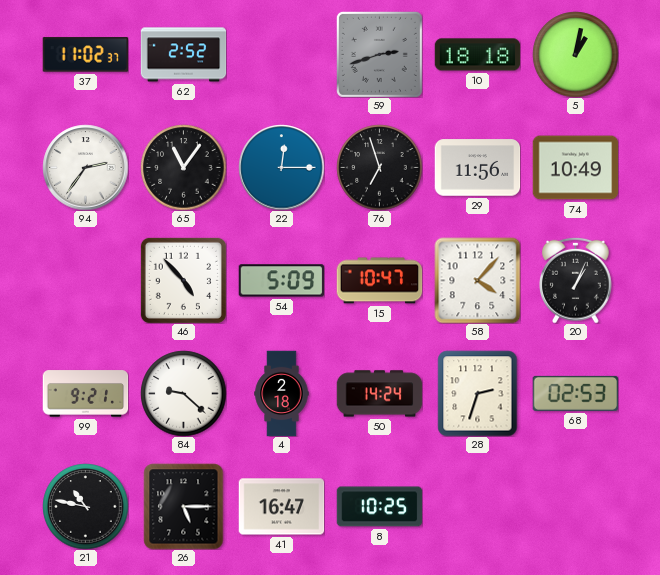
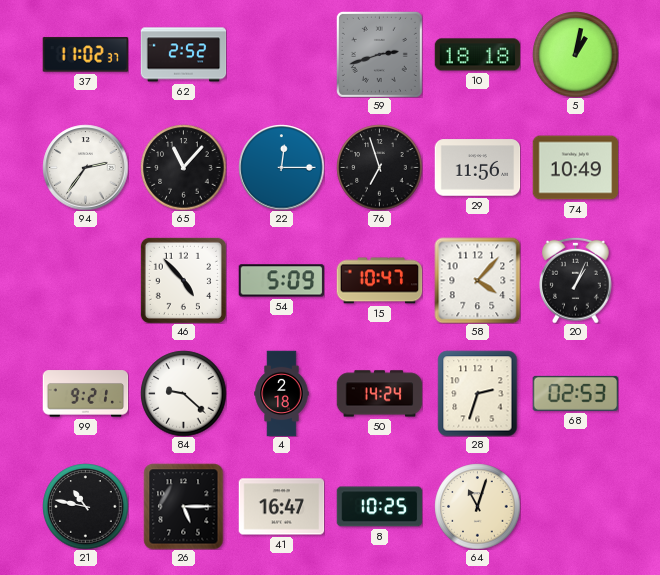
65: 11:06 -> 11:07 (183, 167)
64: none -> 11:03 (477, 506)
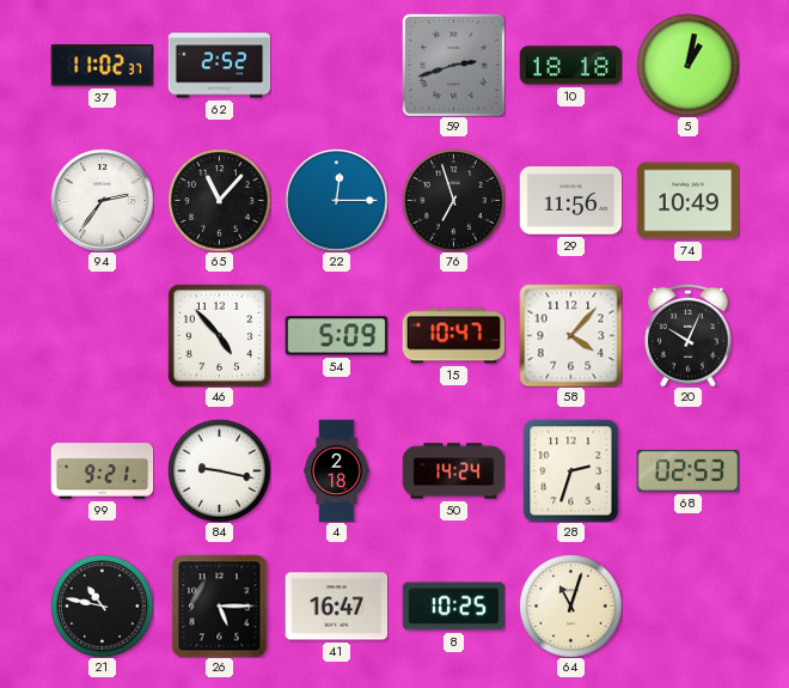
20: 1:04 -> 10:04 (689, 335)
84: 9:22 -> 9:17 (219, 470)
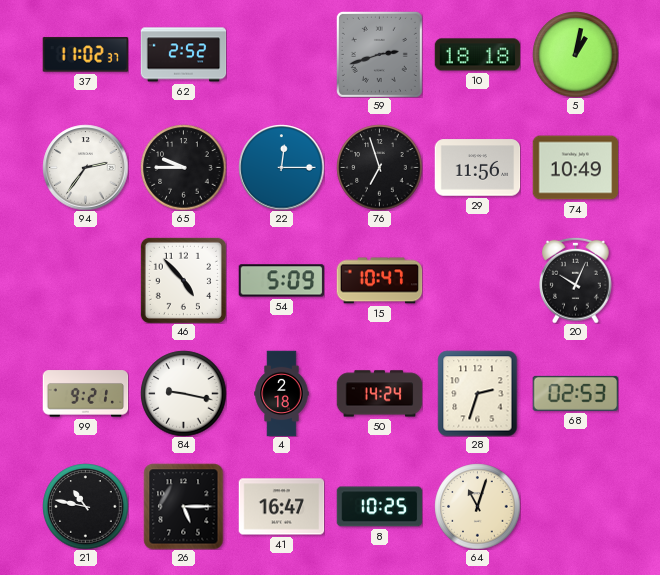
65: 11:07 -> 9:45 (183, 167)
58: 4:07 -> none (570, 335)
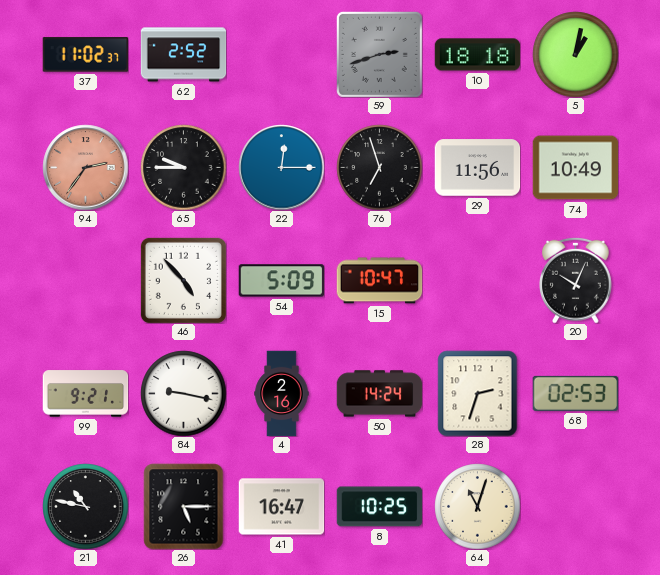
94 dial: white -> salmon (85, 167)
4: 2:18 -> 2:16 (282, 393)
